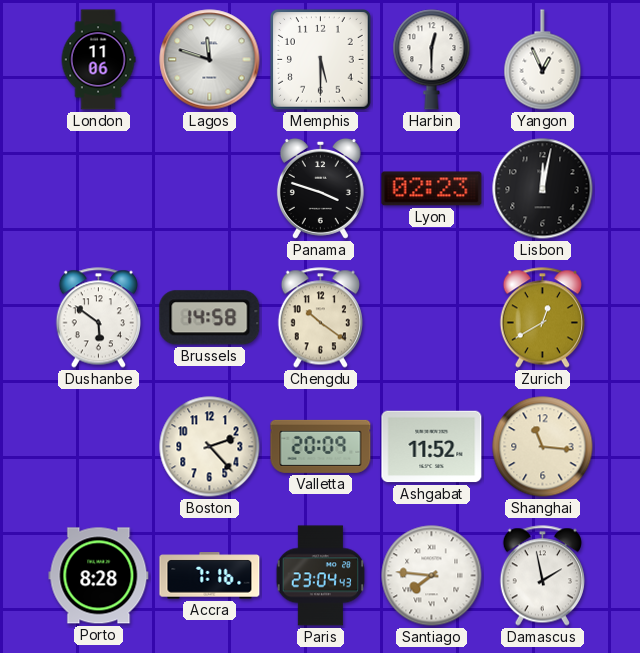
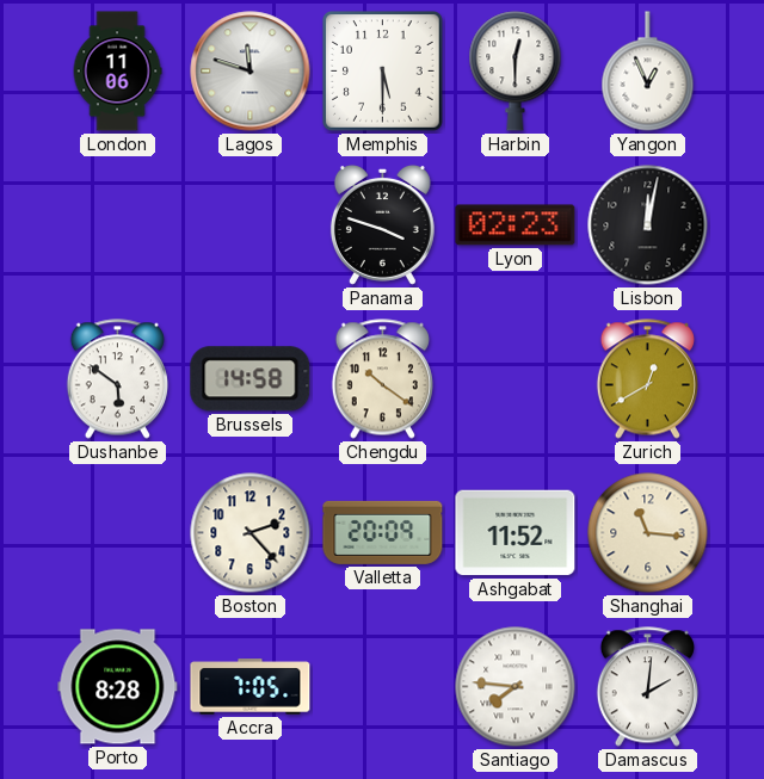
Accra: 7:16 -> 7:05 (251, 687)
Paris: 23:04 -> none (321, 576)
Damascus: 1:58 -> 2:01 (647, 687)
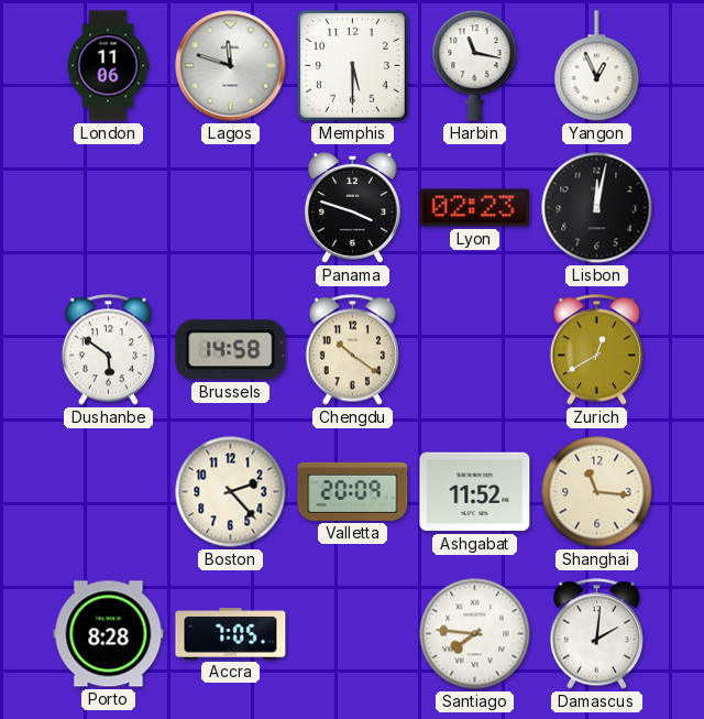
Harbin: 12:30 -> 11:17 (475, 66)
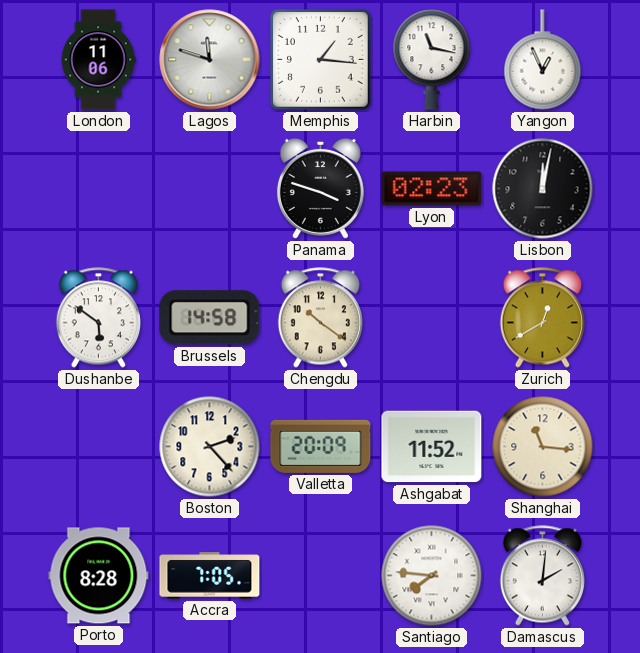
Memphis: 5:30 -> 1:16 (321, 60)
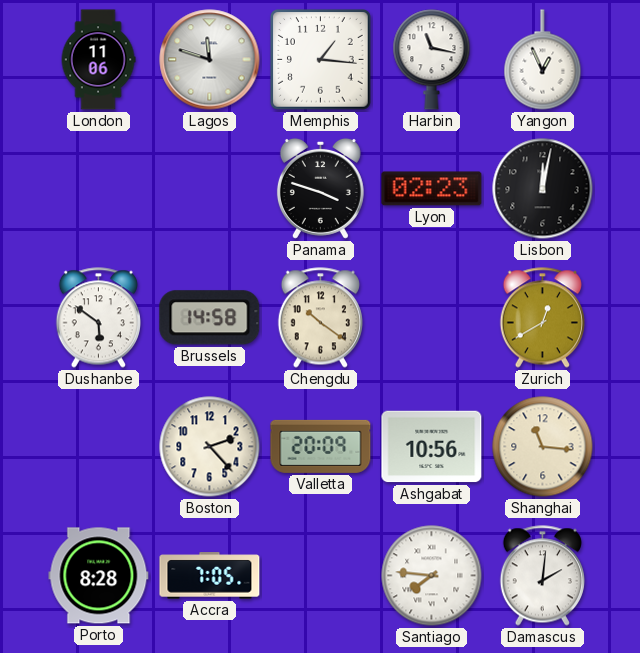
Ashgabat: 11:52 -> 10:56 (432, 447)
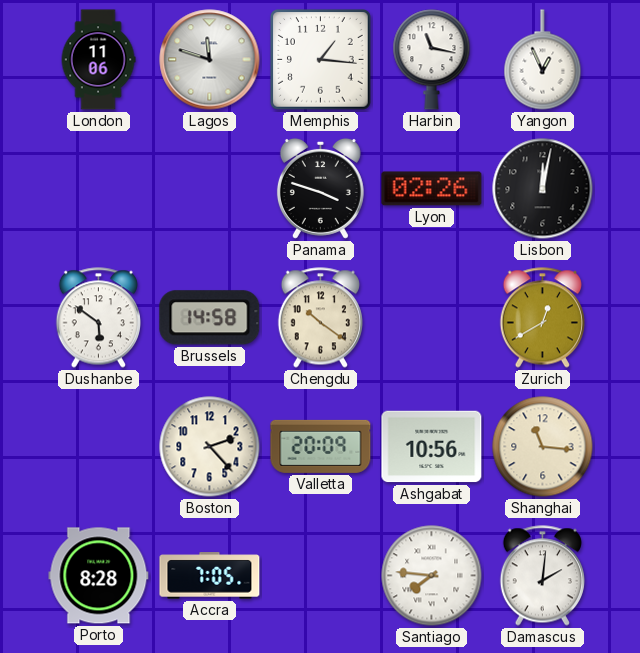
Lyon: 02:23 -> 02:26 (432, 189)
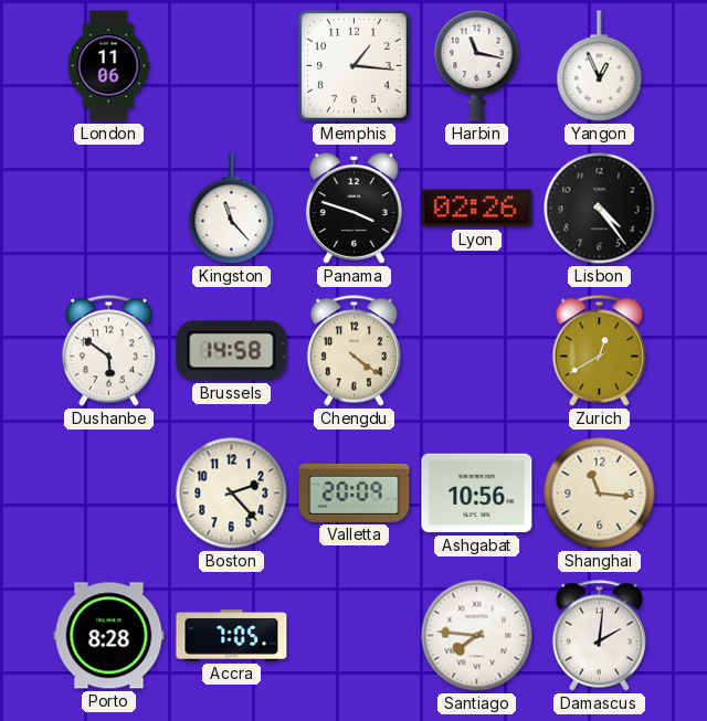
Lagos: 11:48 -> none (210, 60)
Kingston: none -> 11:23 (232, 209)
Lisbon: 12:02 -> 4:24 (600, 209)
Chengdu: 10:21 -> 4:21 (353, 351)
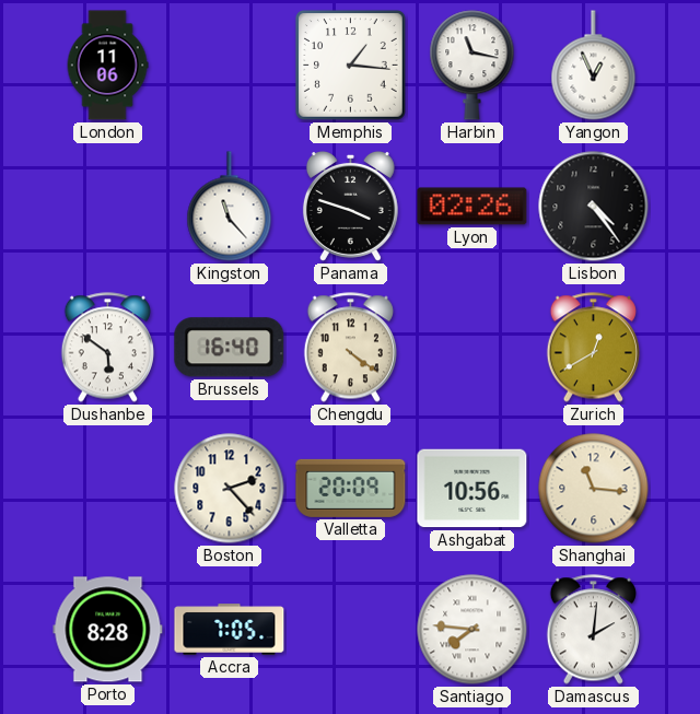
Brussels: 14:58 -> 16:40 (230, 348)
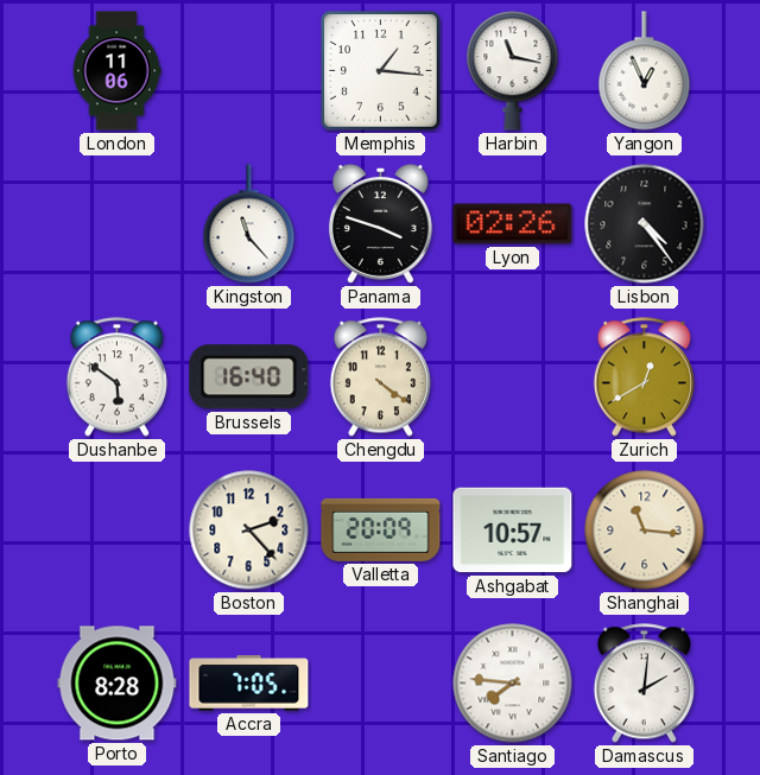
Ashgabat: 10:56 -> 10:57 (513, 531)
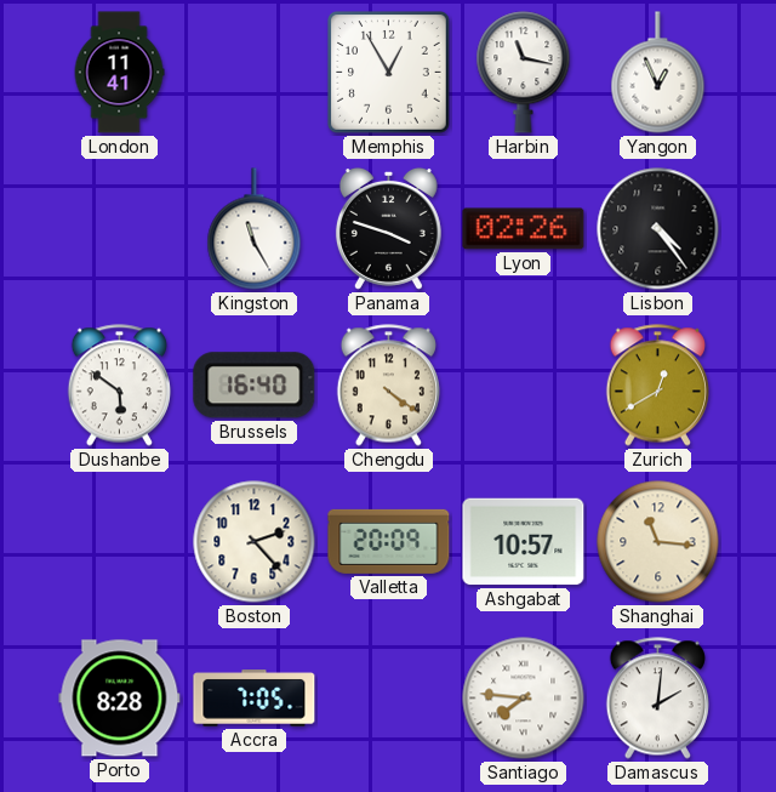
London: 11:06 -> 11:41 (119, 73)
Memphis: 1:16 -> 12:55 (389, 73)
Kingston: 11:23 -> 11:25 (255, 229)
